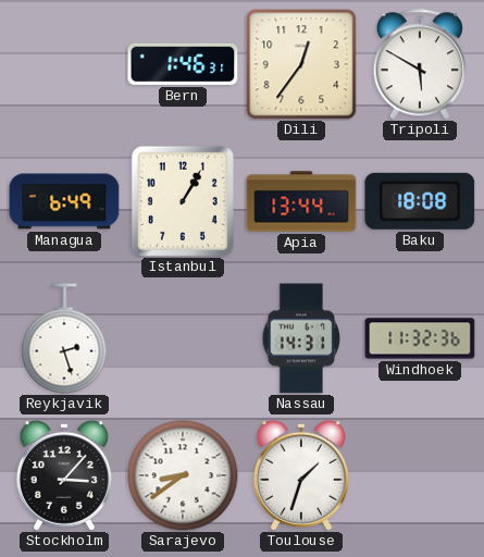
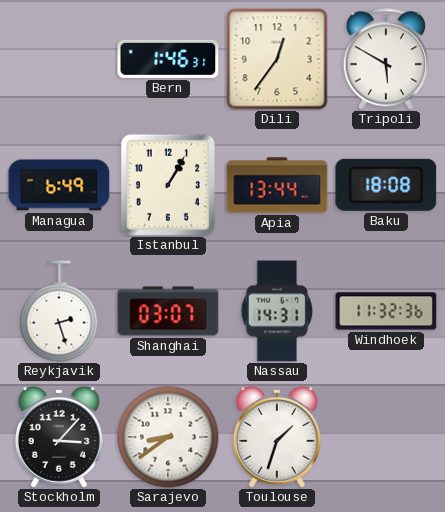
Shanghai: none -> 03:07 (168, 311)
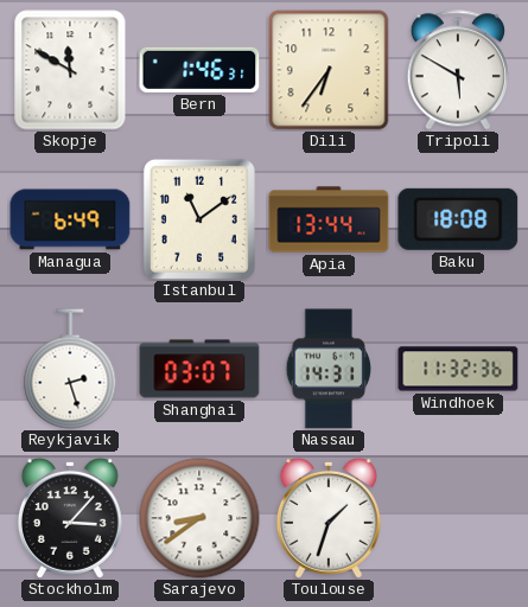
Skopje: none -> 11:50 (70, 70)
Dili: 12:36 -> 6:36 (329, 70)
Istanbul: 1:05 -> 11:09 (199, 219)
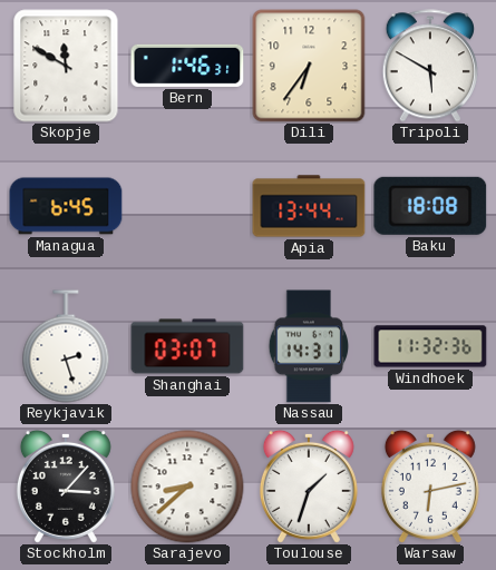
Managua: 6:49 -> 6:45 (66, 206)
Istanbul: 11:09 -> none (199, 219)
Sarajevo: 8:39 -> 8:38 (187, 487)
Warsaw: none -> 6:13 (430, 487)
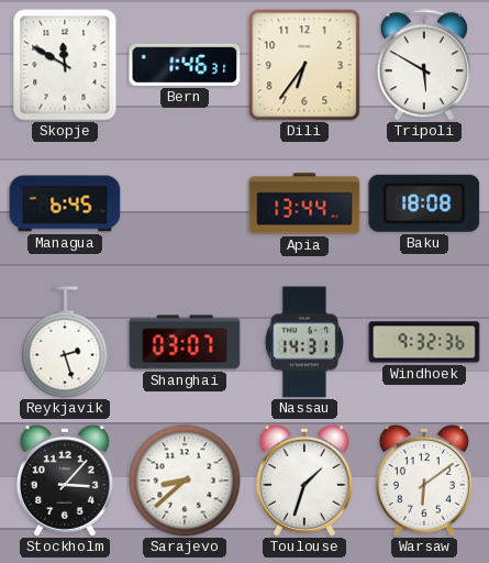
Windhoek: 11:32 -> 9:32 (424, 342)
Warsaw: 6:13 -> 6:09 (424, 481)
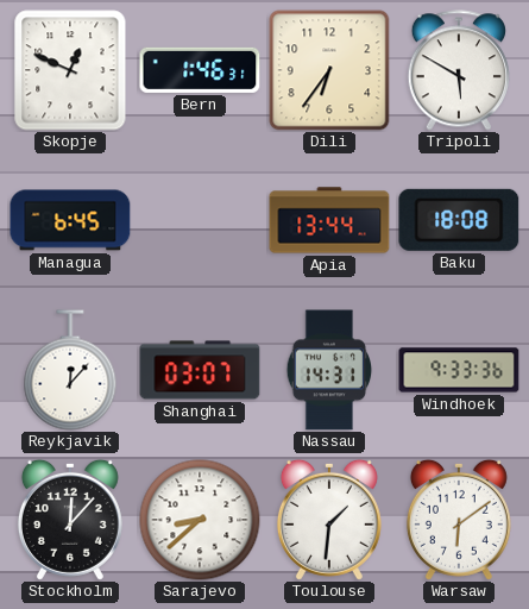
Skopje: 11:50 -> 12:49 (70, 70)
Reykjavik: 2:27 -> 12:07 (70, 370)
Windhoek: 9:32 -> 9:33 (459, 370)
Stockholm: 3:07 -> 12:07 (70, 520)
Toulouse: 1:33 -> 1:31 (329, 520)
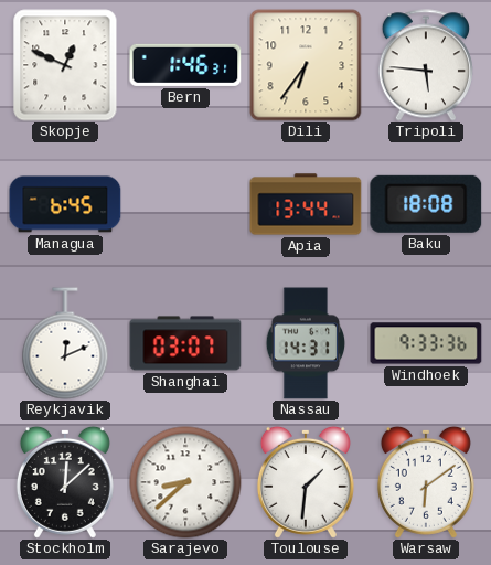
Tripoli: 5:50 -> 5:46 (426, 65)
Reykjavik: 12:07 -> 12:11 (65, 343)
Stockholm: 12:07 -> 12:08 (65, 482)
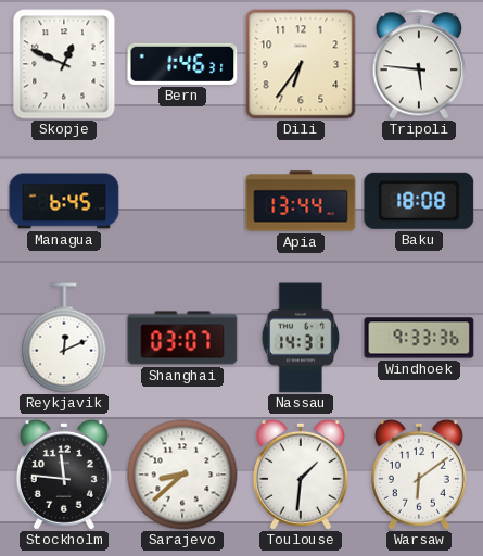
Stockholm: 12:08 -> 11:46 (64, 475)
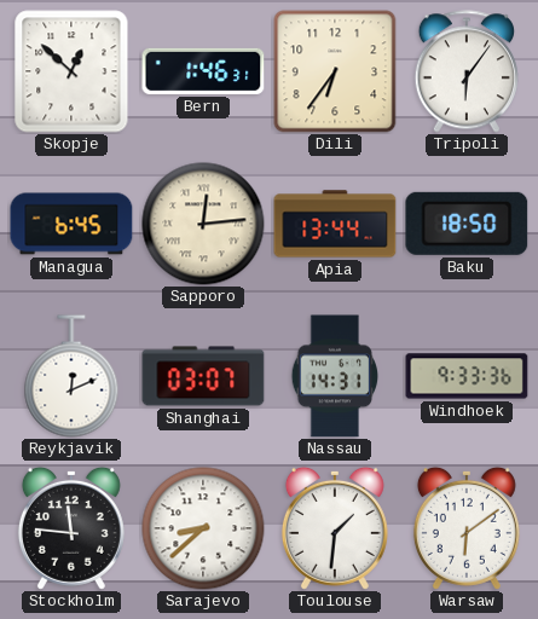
Skopje: 12:49 -> 12:52 (71, 71)
Tripoli: 5:46 -> 6:06 (467, 71)
Sapporo: none -> 12:14 (203, 224)
Baku: 18:08 -> 18:50 (467, 224)
